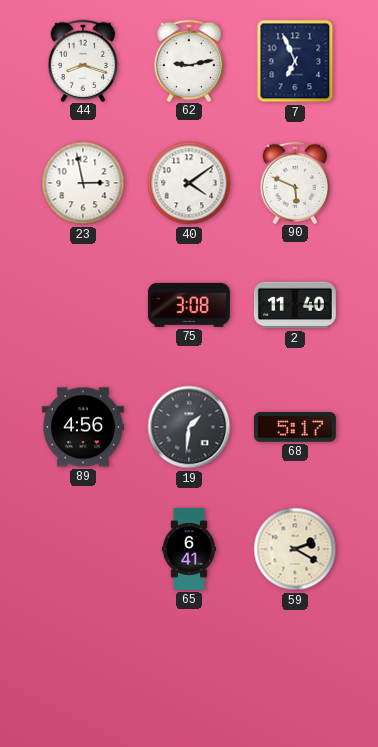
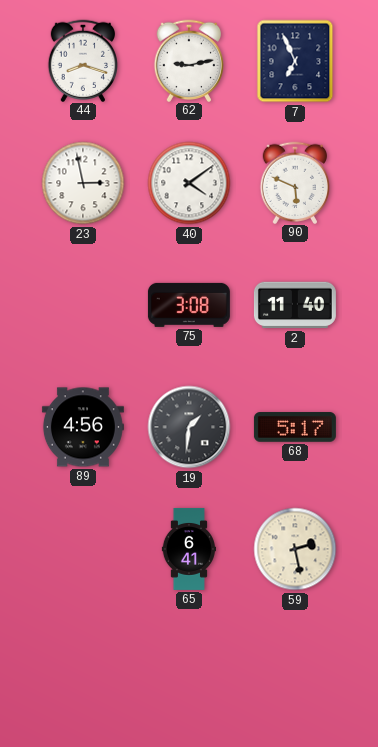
59: 2:20 -> 2:28 (295, 549)
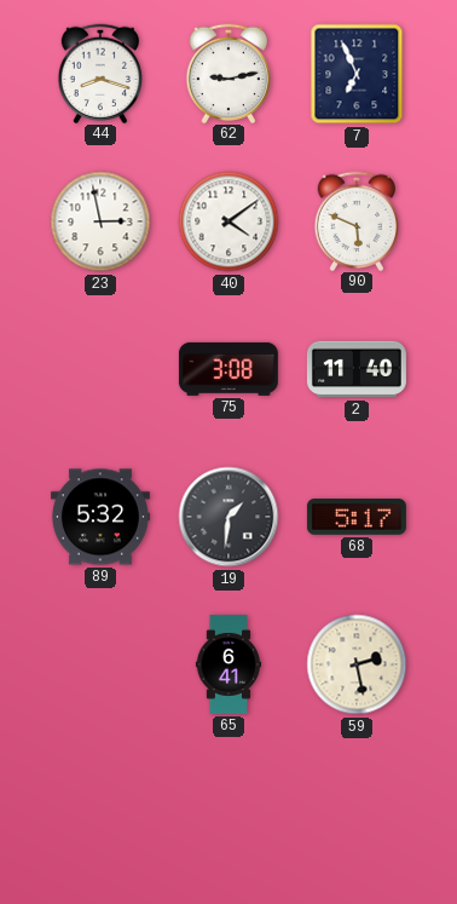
89: 4:56 -> 5:32 (100, 517)
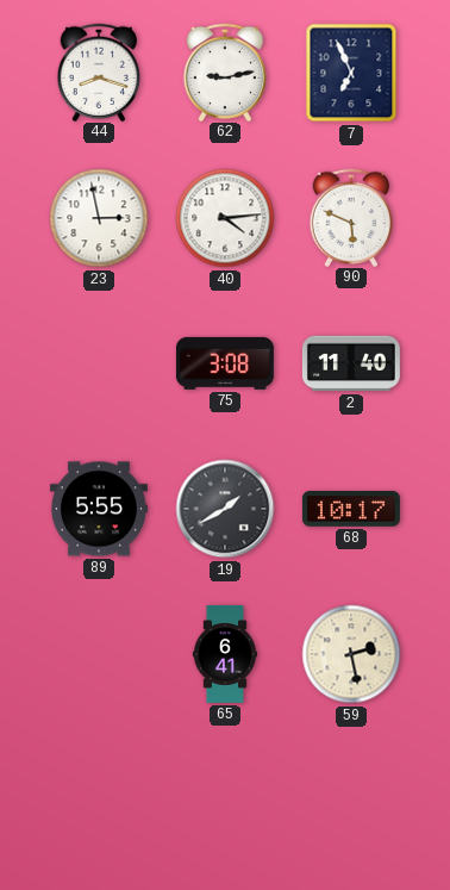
40: 4:09 -> 4:14 (225, 218)
89: 5:32 -> 5:55 (99, 509)
19: 1:31 -> 1:40 (225, 509)
68: 5:17 -> 10:17 (351, 509)
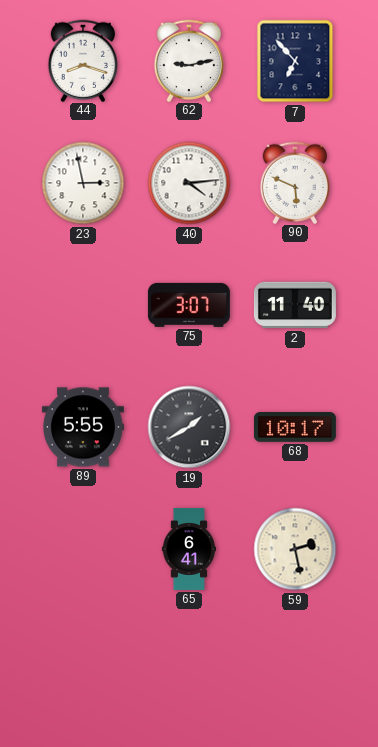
7: 6:56 -> 6:53 (295, 61)
75: 3:08 -> 3:07 (189, 305)
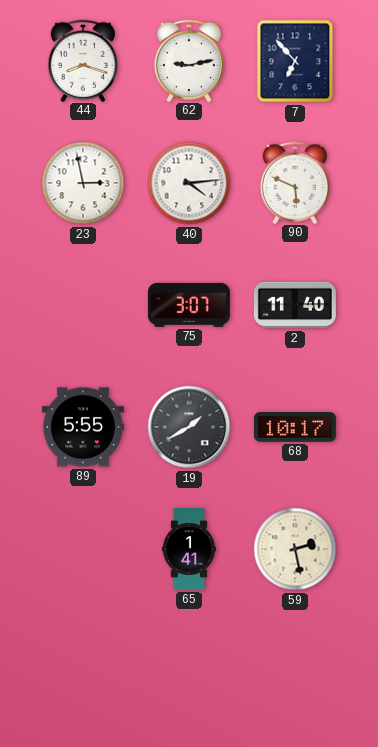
65: 6:41 -> 1:41 (188, 549)
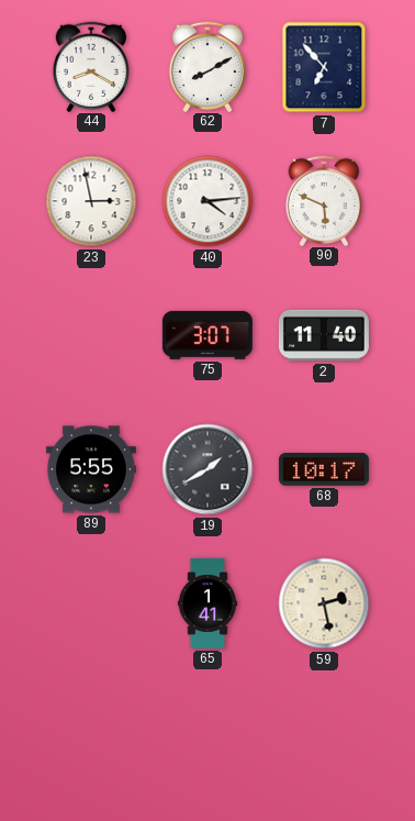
44: 8:18 -> 8:20 (91, 66)
62: 9:13 -> 8:10 (207, 66)
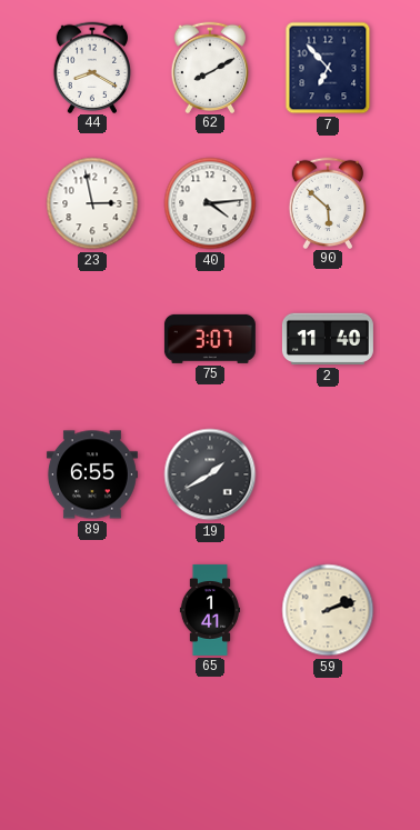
90: 5:49 -> 5:52 (328, 202)
89: 5:55 -> 6:55 (92, 474)
68: 10:17 -> none (324, 469)
59: 2:28 -> 2:12 (328, 610)
